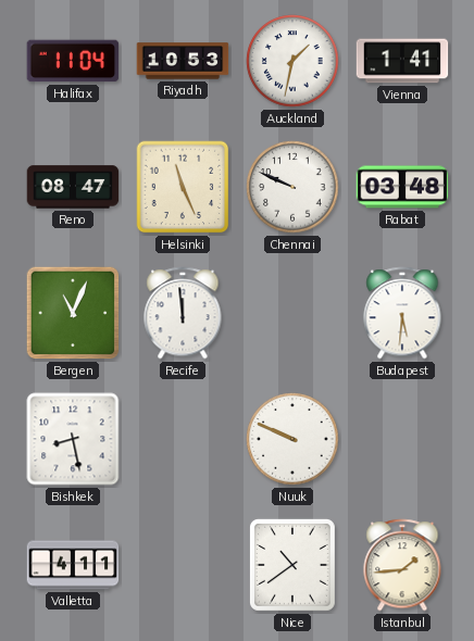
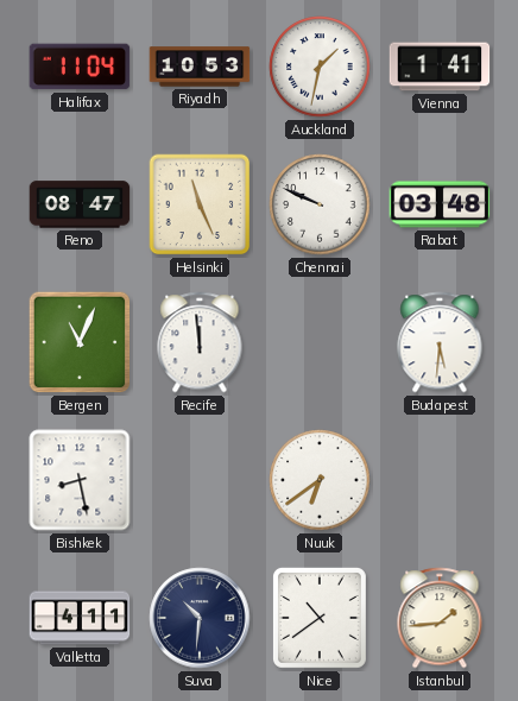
Nuuk: 9:49 -> 6:39 (320, 480)
Suva: none -> 10:31 (200, 618)
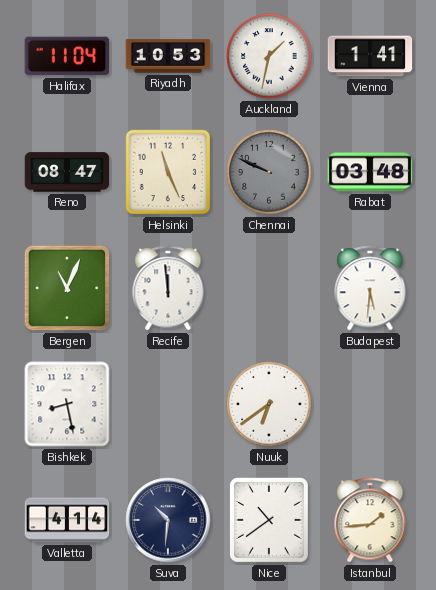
Chennai dial: white -> grey (269, 172)
Valletta: 4:11 -> 4:14 (67, 520)
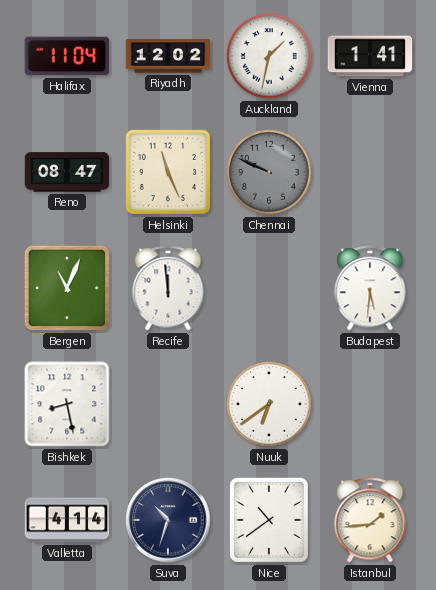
Riyadh: 10:53 -> 12:02 (168, 56)
Rabat: 03:48 -> none (370, 172)
Suva: 10:31 -> 10:33 (168, 520)
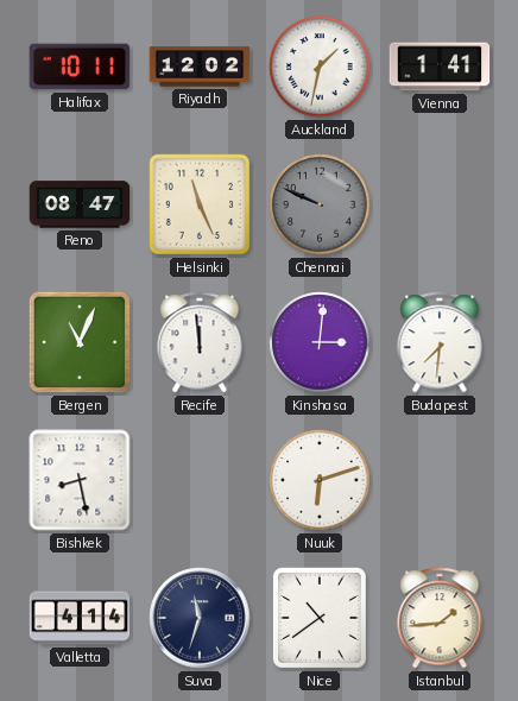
Halifax: 11:04 -> 10:11 (80, 67)
Kinshasa: none -> 3:01 (320, 342)
Budapest: 5:31 -> 7:31 (440, 342)
Nuuk: 6:39 -> 6:12 (320, 480)
Suva: 10:33 -> 11:33 (200, 618)
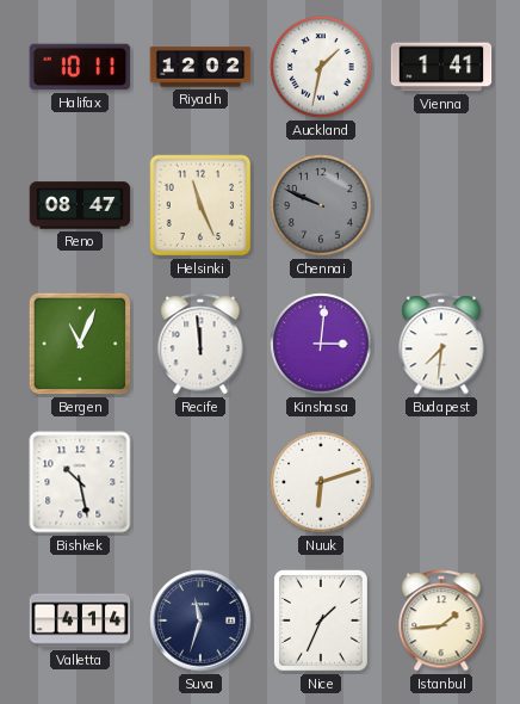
Bishkek: 8:28 -> 10:28 (80, 482)
Nice: 10:39 -> 1:34 (321, 620)
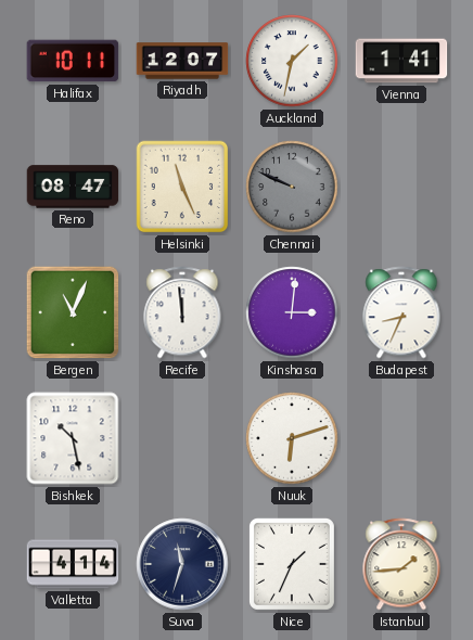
Riyadh: 12:02 -> 12:07 (182, 61)
Budapest: 7:31 -> 8:34 (401, 312)
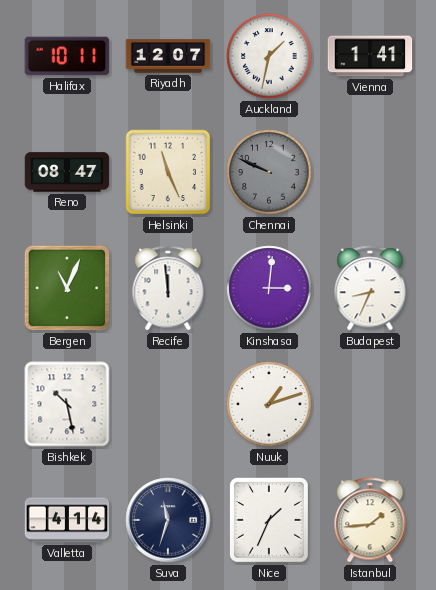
Nuuk: 6:12 -> 1:12 (269, 404)
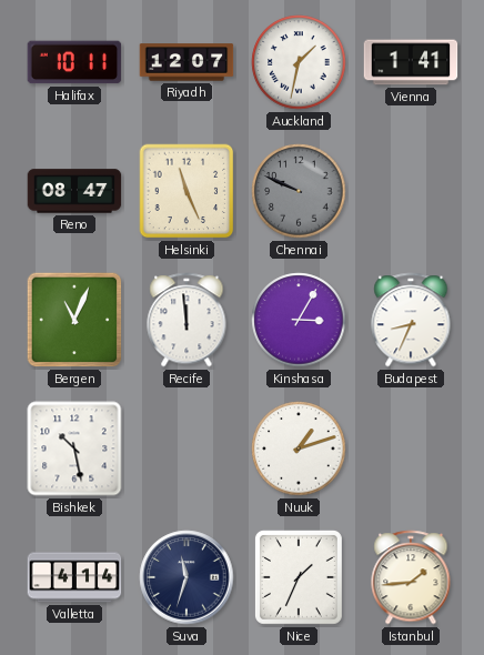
Kinshasa: 3:01 -> 3:05 (299, 320)
